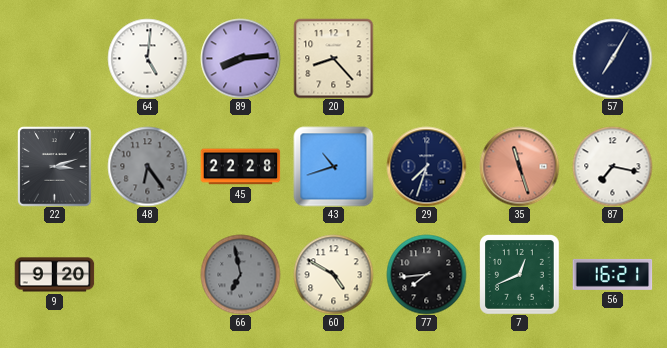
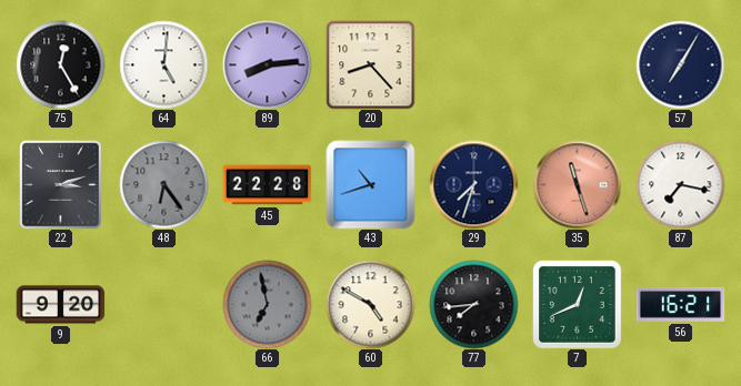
75: none -> 12:25 (60, 64)
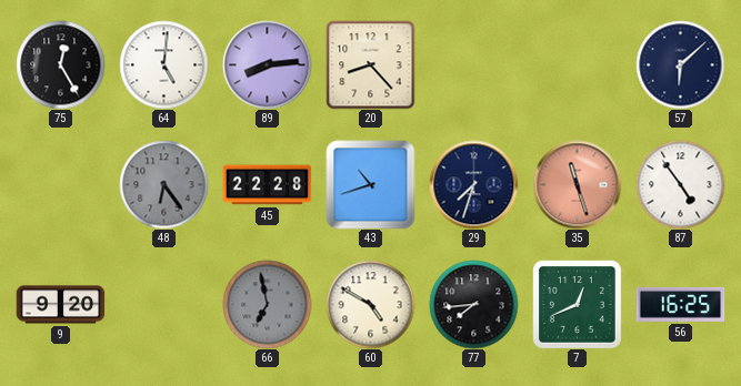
57: 7:05 -> 6:08 (680, 64)
22: 3:12 -> none (61, 184)
87: 7:17 -> 4:54 (680, 184)
56: 16:21 -> 16:25 (680, 304)
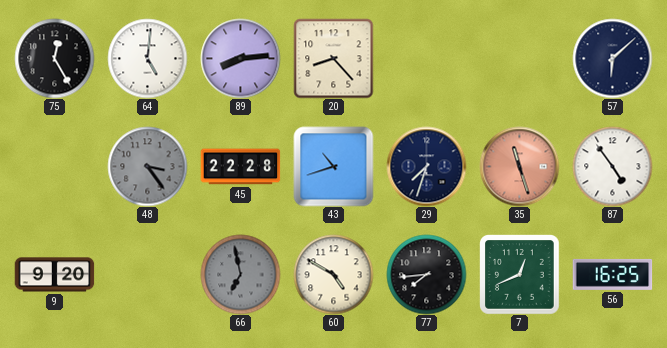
48: 6:24 -> 3:24 (147, 166)
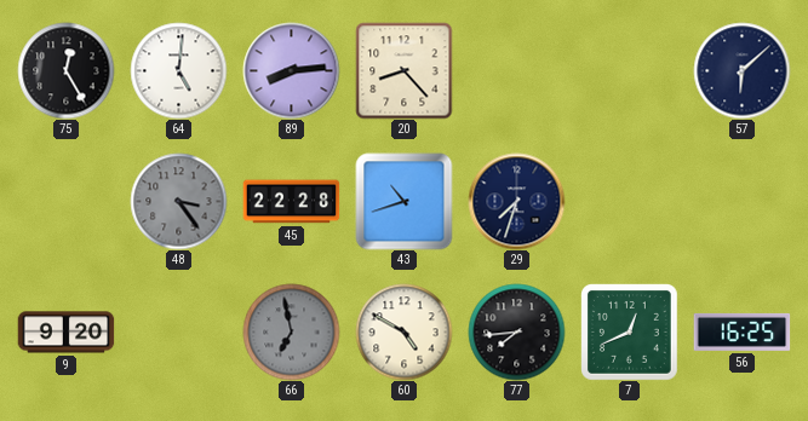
35: 11:27 -> none (519, 166)
87: 4:54 -> none (612, 166)
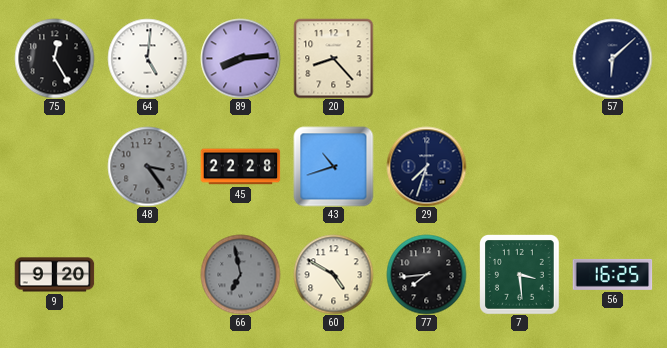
7: 12:41 -> 3:29 (520, 275)
